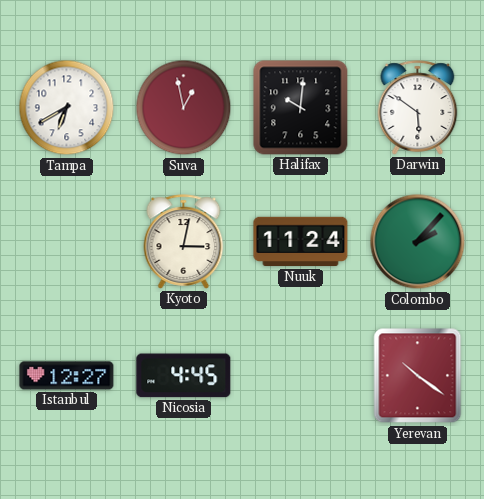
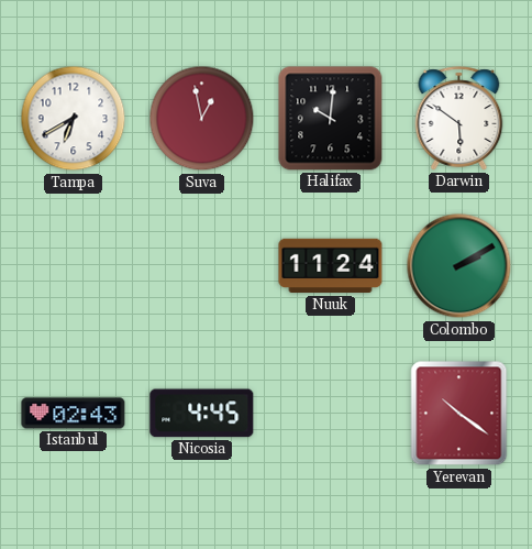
Kyoto: 3:02 -> none (184, 242)
Colombo: 2:07 -> 2:10 (459, 266)
Istanbul: 12:27 -> 02:43 (74, 414)
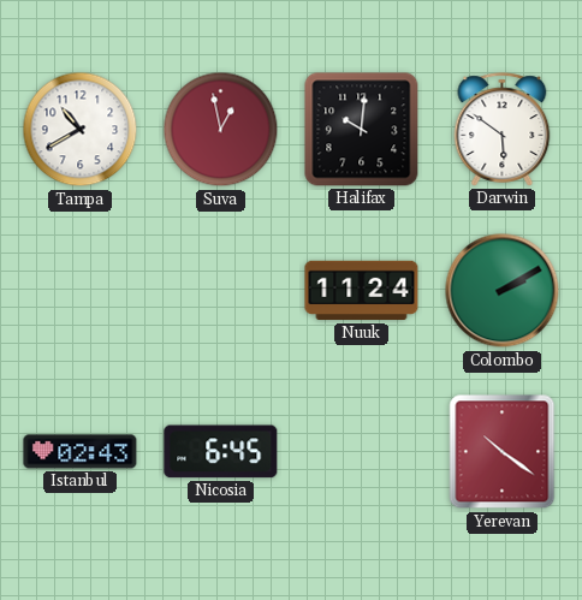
Tampa: 6:40 -> 10:40 (81, 130)
Nicosia: 4:45 -> 6:45 (221, 452)
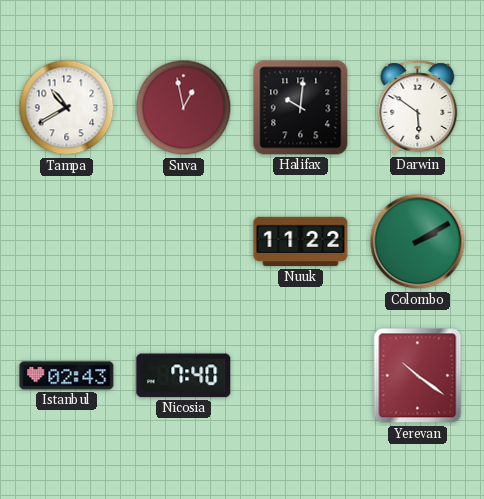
Nuuk: 11:24 -> 11:22 (301, 242)
Nicosia: 6:45 -> 7:40 (184, 376)
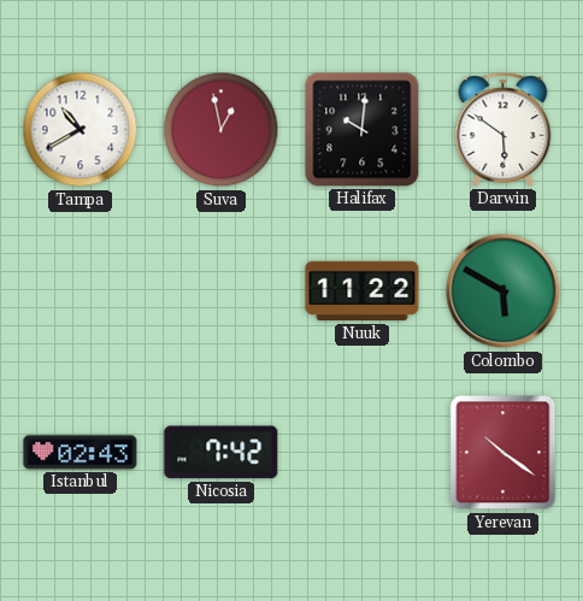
Colombo: 2:10 -> 5:50 (503, 291)
Nicosia: 7:40 -> 7:42 (222, 453)
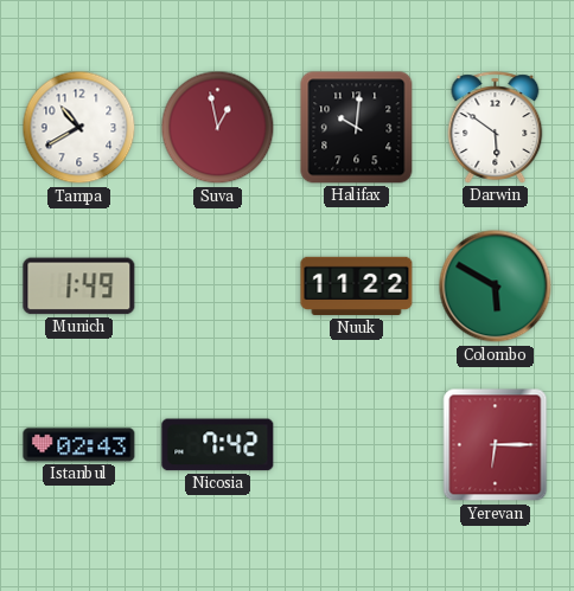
Munich: none -> 1:49 (79, 287)
Yerevan: 10:21 -> 6:15 (496, 445)
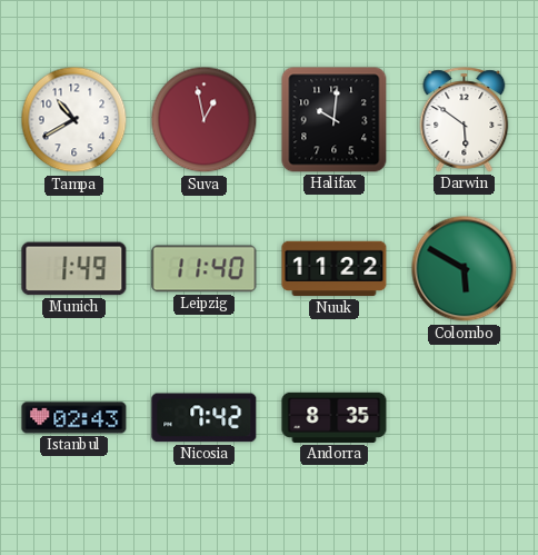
Leipzig: none -> 11:40 (205, 269)
Andorra: none -> 8:35 (335, 417)
Yerevan: 6:15 -> none (496, 445)
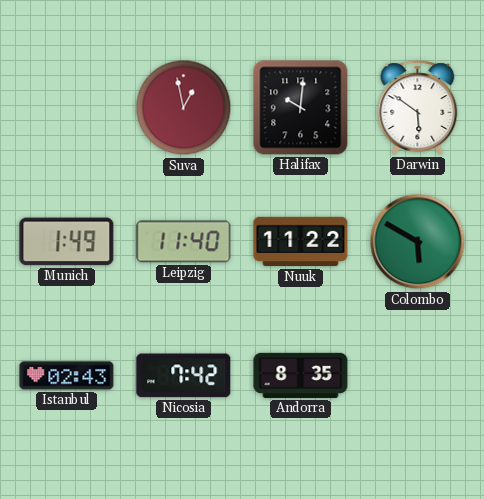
Tampa: 10:40 -> none (74, 120)
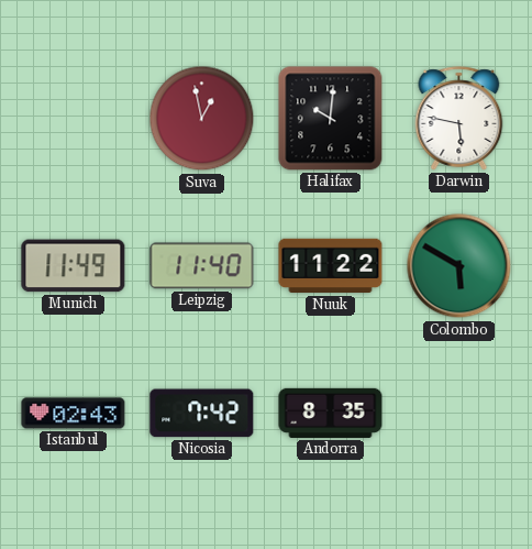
Darwin: 5:51 -> 5:47 (459, 119)
Munich: 1:49 -> 11:49 (74, 266)
